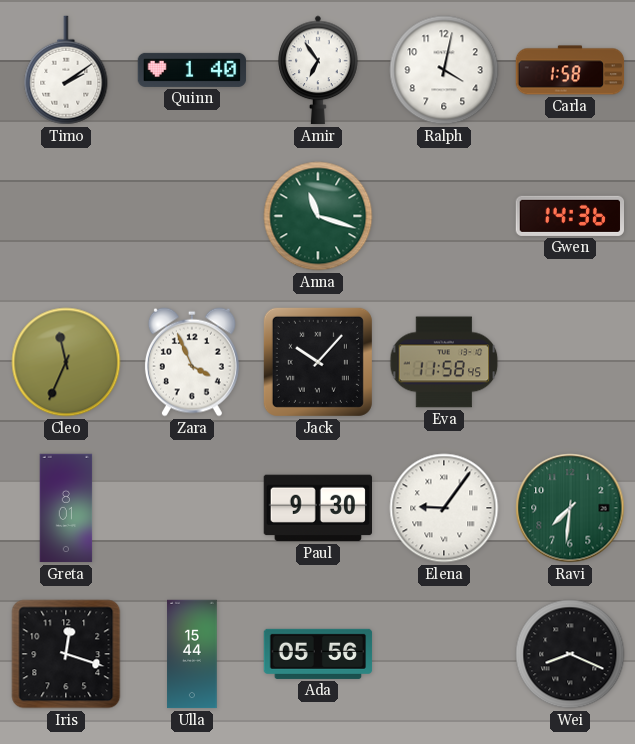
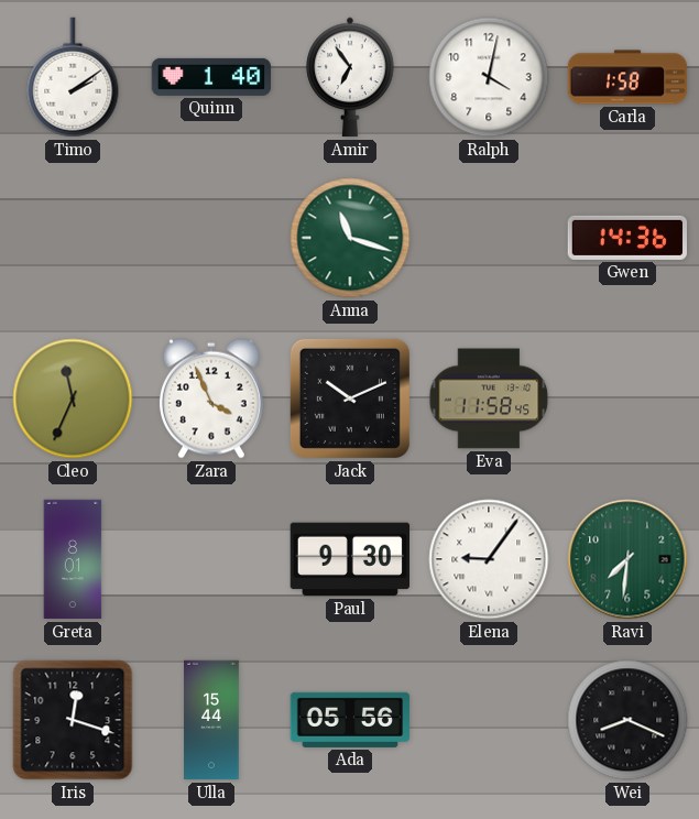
Jack: 10:07 -> 10:11 (350, 398)
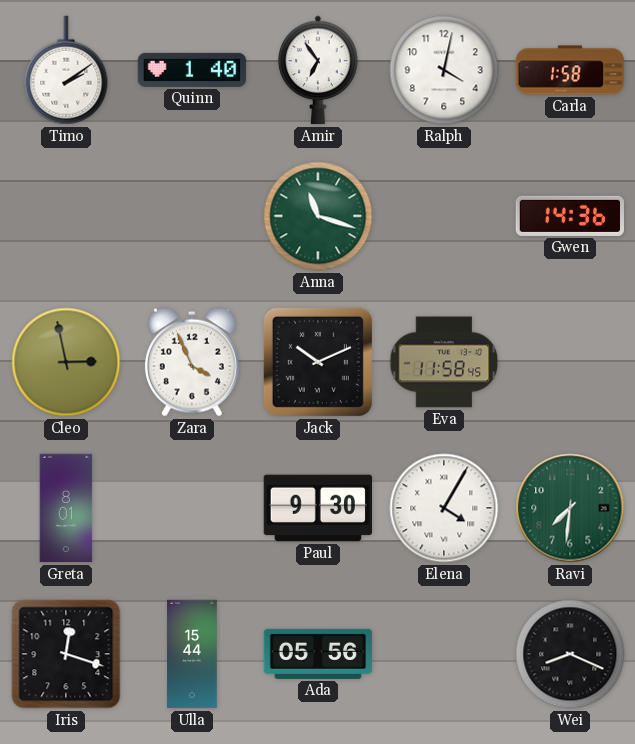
Cleo: 11:34 -> 2:58 (66, 362)
Elena: 9:06 -> 4:05 (444, 508)
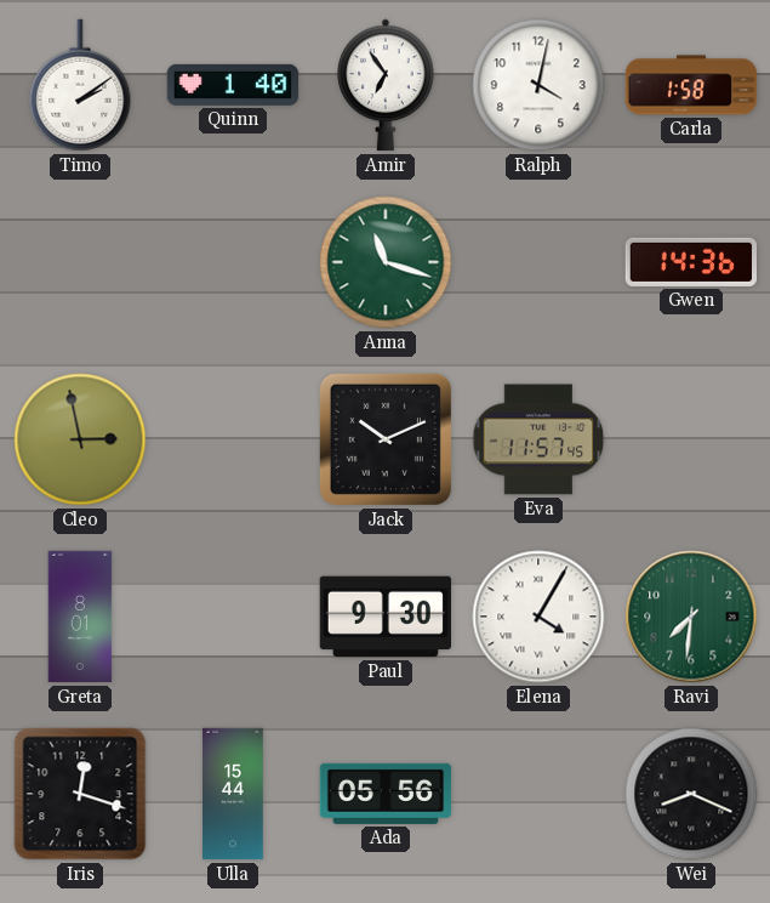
Zara: 3:56 -> none (192, 362)
Eva: 11:58 -> 11:57 (538, 439)
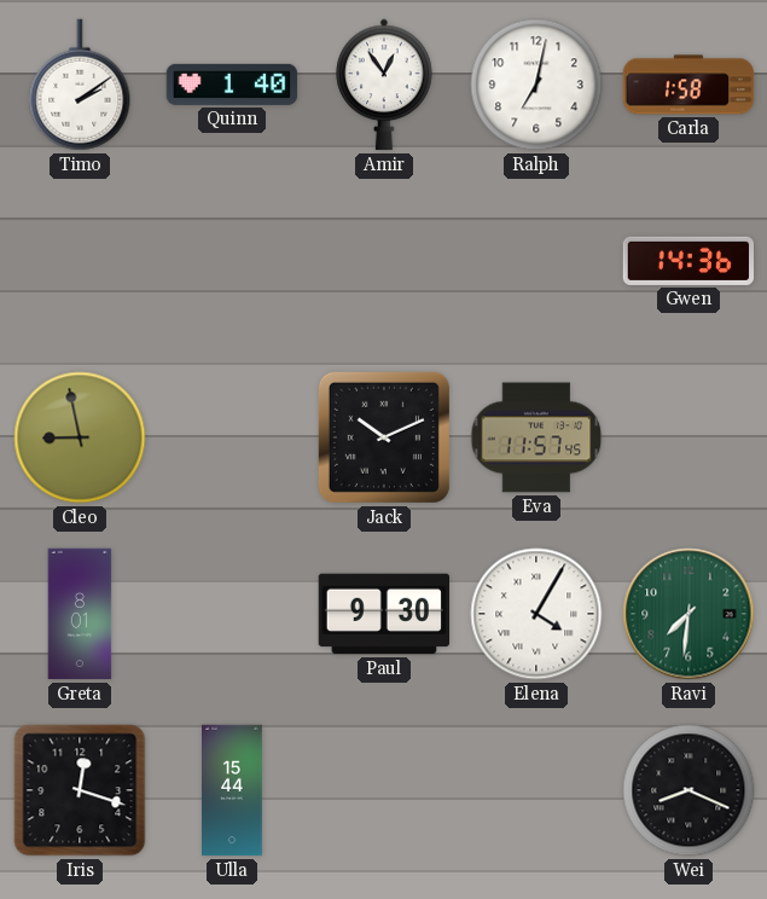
Amir: 6:54 -> 12:54 (384, 85)
Ralph: 4:02 -> 7:02 (536, 85)
Anna: 11:18 -> none (386, 262)
Cleo: 2:58 -> 8:58 (80, 437)
Ada: 05:56 -> none (386, 794)
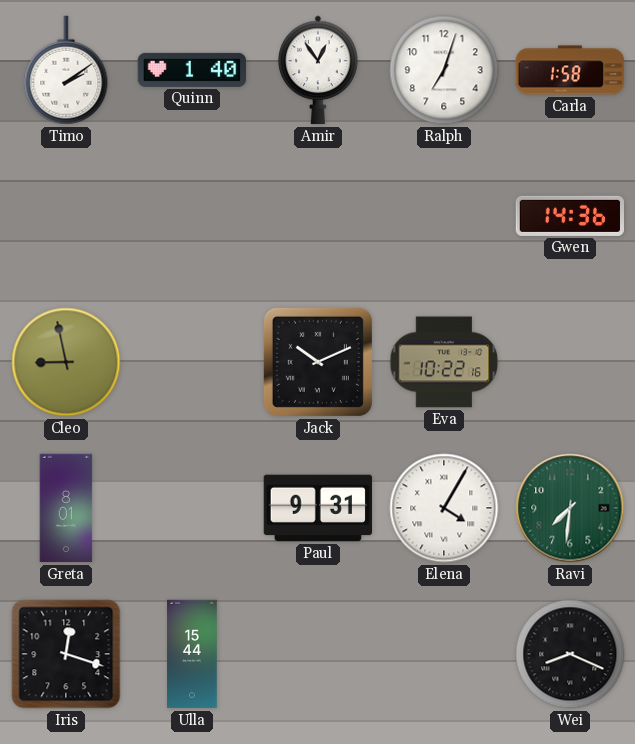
Ralph: 7:02 -> 7:03 (444, 70)
Eva: 11:57 -> 10:22 (444, 362)
Paul: 9:30 -> 9:31 (317, 508)
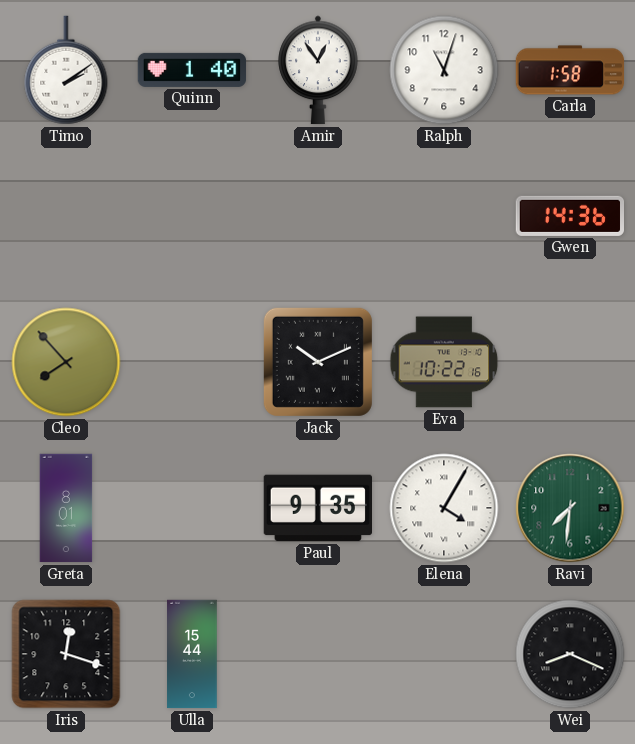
Ralph: 7:03 -> 11:03 (444, 70)
Cleo: 8:58 -> 7:53 (66, 362)
Paul: 9:31 -> 9:35 (317, 508)
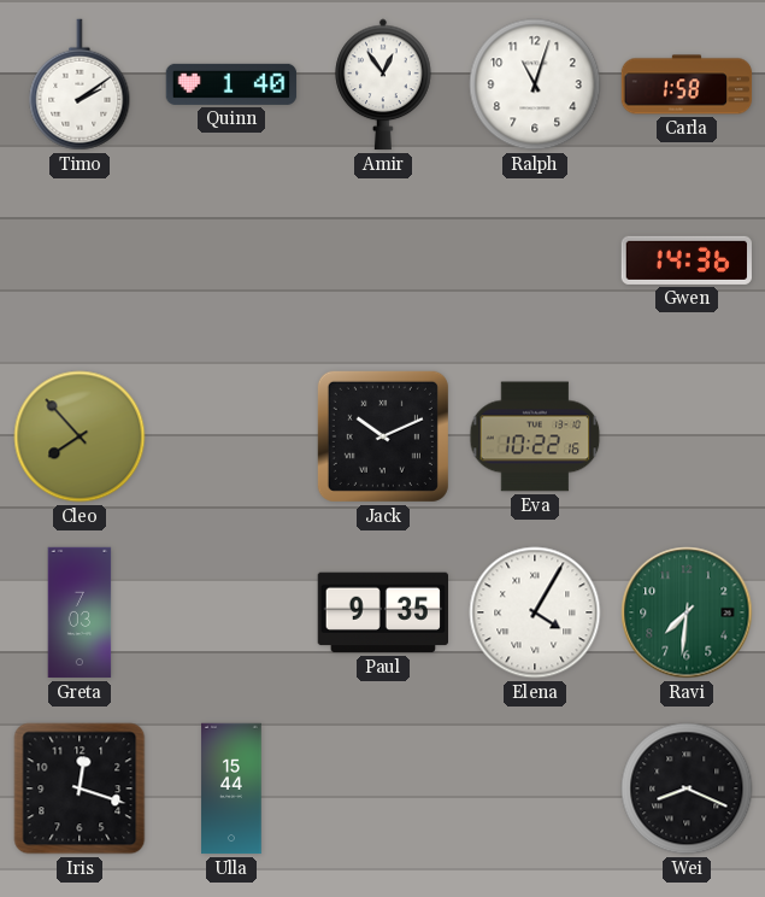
Greta: 8:01 -> 7:03 (80, 612)
